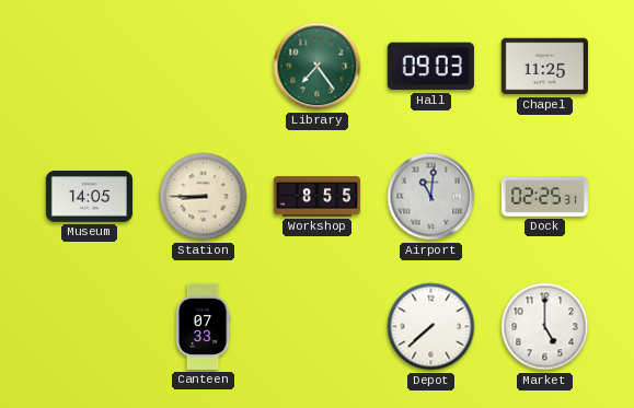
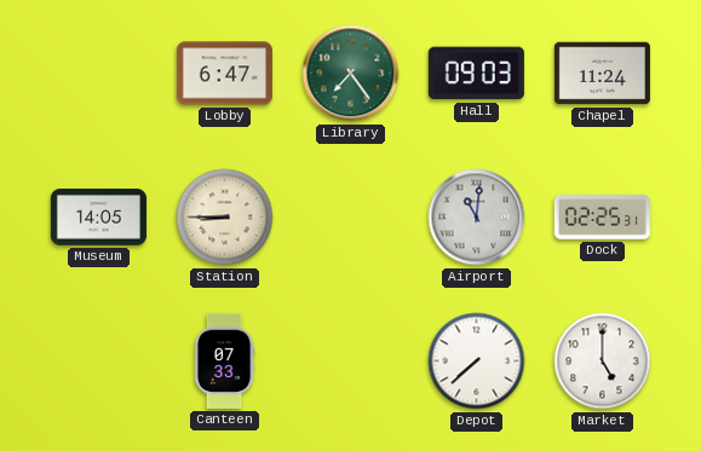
Lobby: none -> 6:47 (224, 74)
Chapel: 11:25 -> 11:24 (602, 74)
Workshop: 8:55 -> none (316, 197)
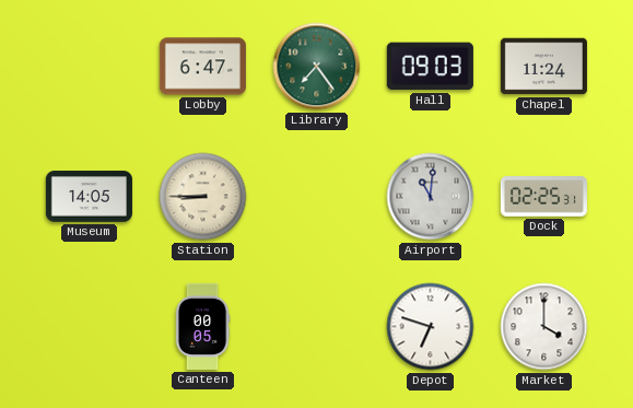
Canteen: 07:33 -> 00:05 (202, 326)
Depot: 7:38 -> 6:48 (431, 327)
Market: 5:00 -> 4:00 (544, 327)
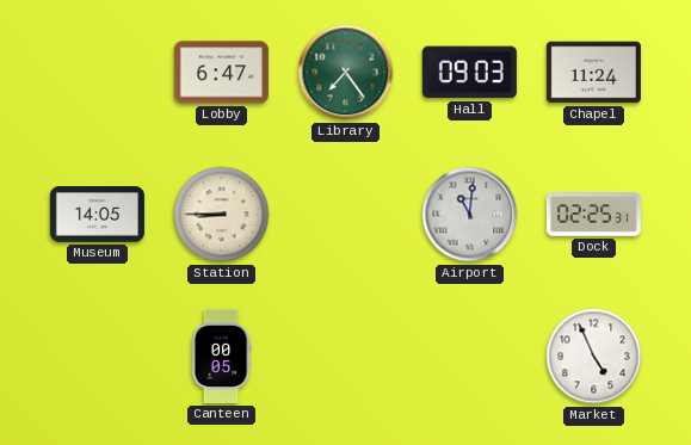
Depot: 6:48 -> none (431, 327)
Market: 4:00 -> 4:56 (594, 357)
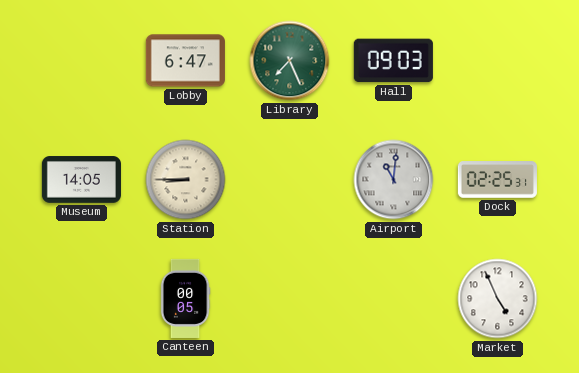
Library: 7:24 -> 7:26 (290, 61)
Chapel: 11:24 -> none (593, 73)
